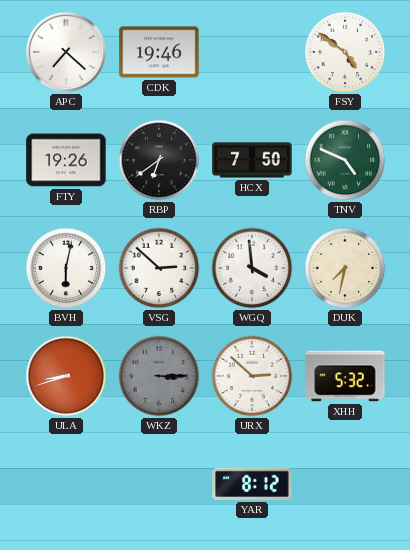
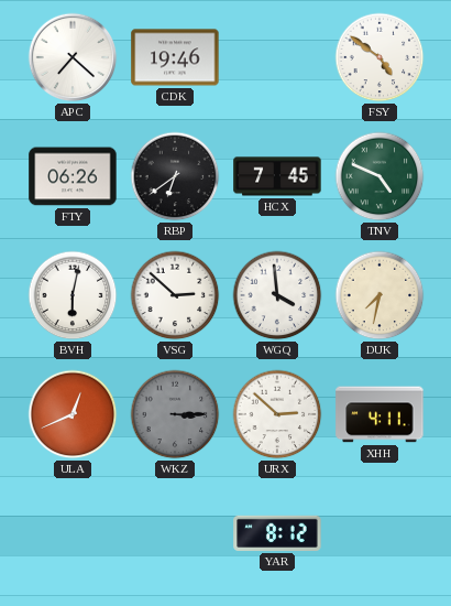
FTY: 19:26 -> 06:26 (73, 176)
HCX: 7:50 -> 7:45 (277, 176)
ULA: 8:42 -> 12:41 (73, 414)
XHH: 5:32 -> 4:11 (380, 414)
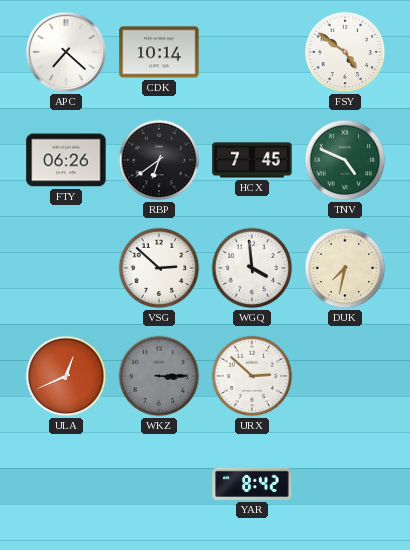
CDK: 19:46 -> 10:14 (159, 52)
BVH: 6:02 -> none (73, 295)
XHH: 4:11 -> none (380, 414)
YAR: 8:12 -> 8:42 (252, 484)
